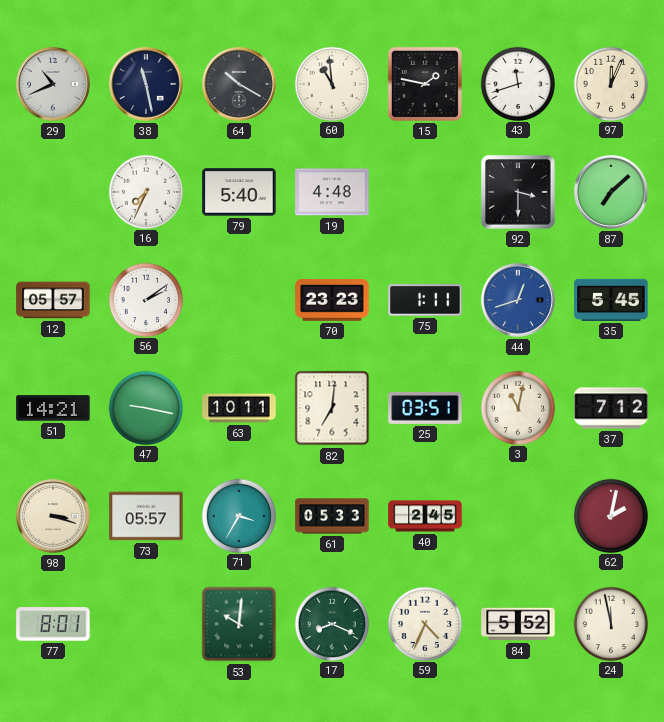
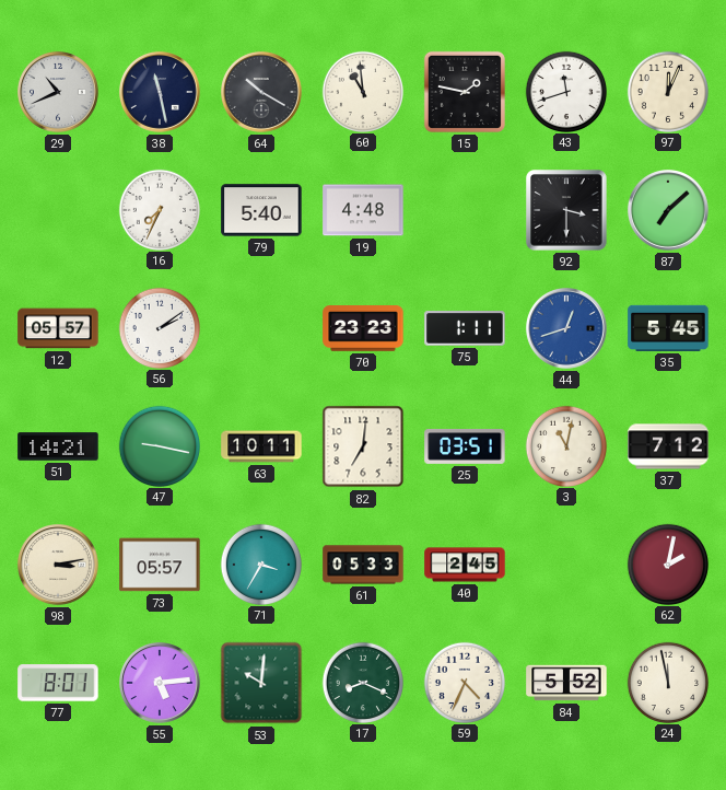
98: 3:18 -> 3:13 (59, 566)
55: none -> 5:14 (161, 684)
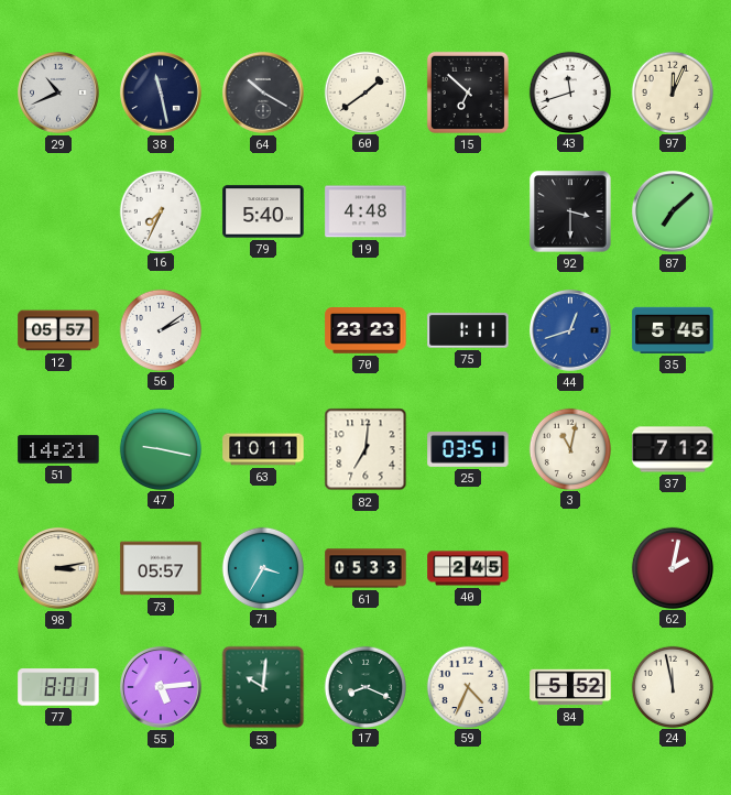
60: 10:59 -> 1:39 (364, 91)
15: 1:47 -> 6:52 (468, 92)
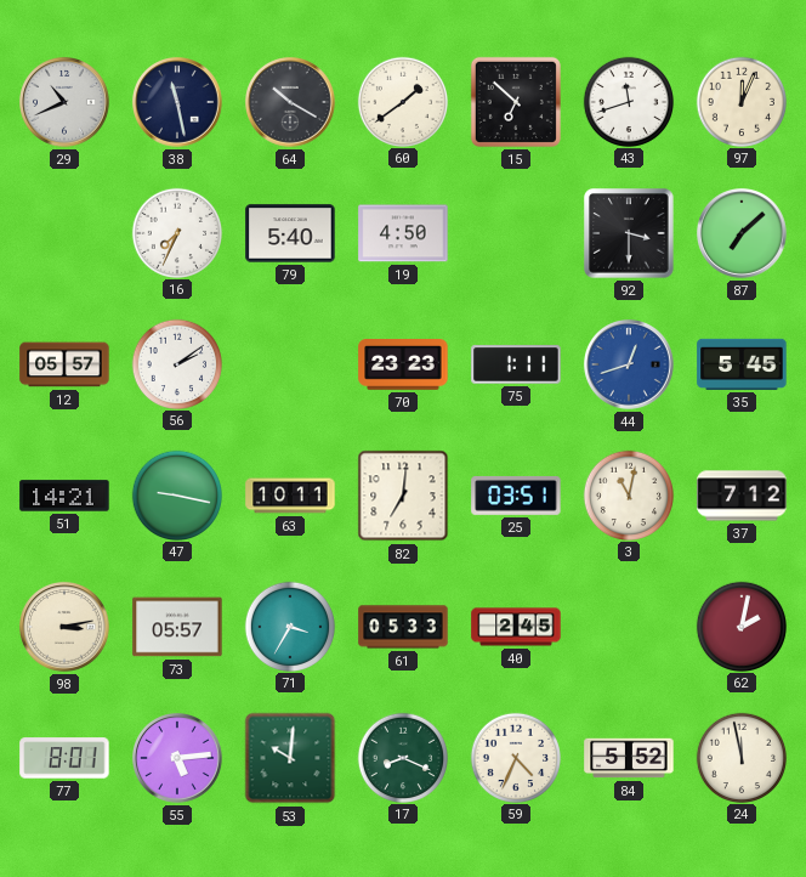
19: 4:48 -> 4:50 (403, 233)
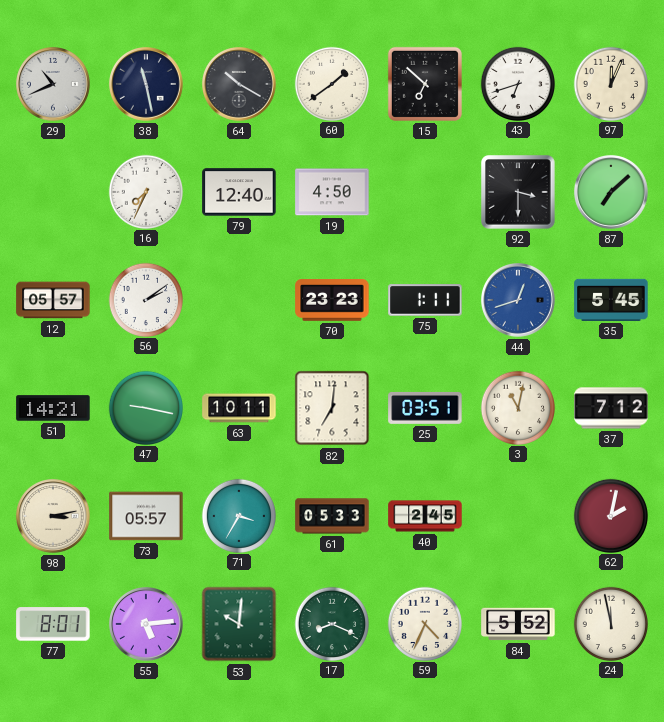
43: 11:42 -> 6:42 (517, 83)
79: 5:40 -> 12:40 (239, 192)
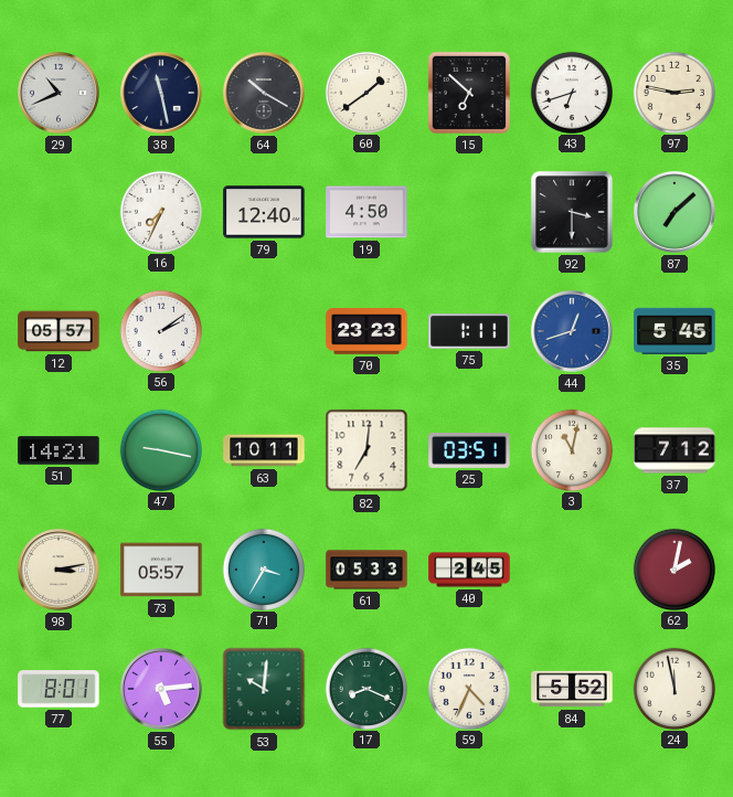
97: 12:04 -> 2:47 (673, 92)
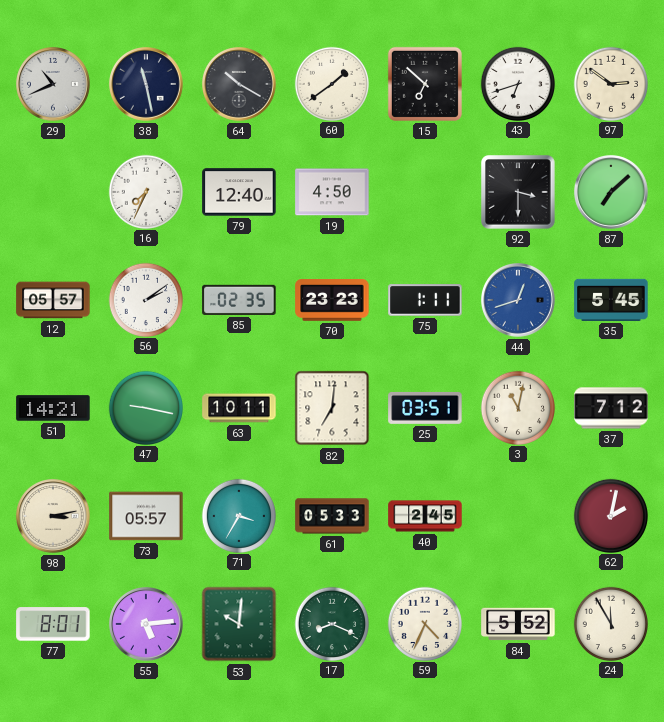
97: 2:47 -> 2:51 (610, 83)
85: none -> 02:35 (239, 300)
24: 11:58 -> 11:55 (610, 623)
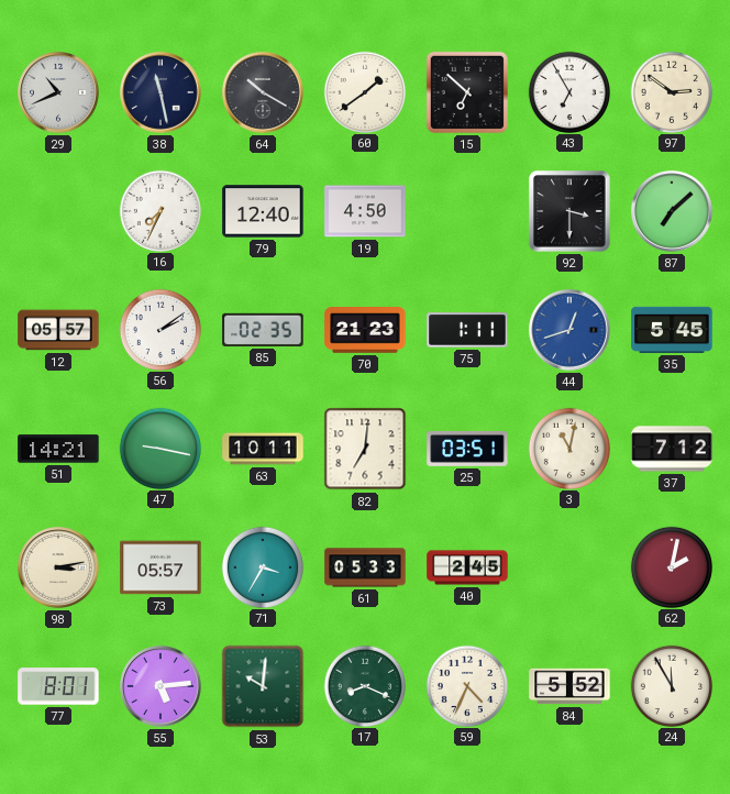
43: 6:42 -> 6:55 (568, 91)
70: 23:23 -> 21:23 (365, 331)
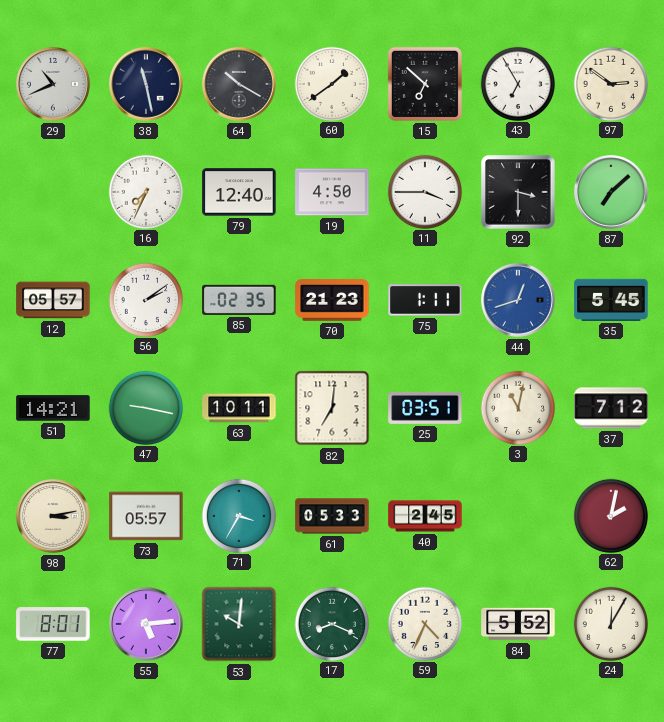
11: none -> 3:45 (424, 191)
24: 11:55 -> 12:05 (610, 623)
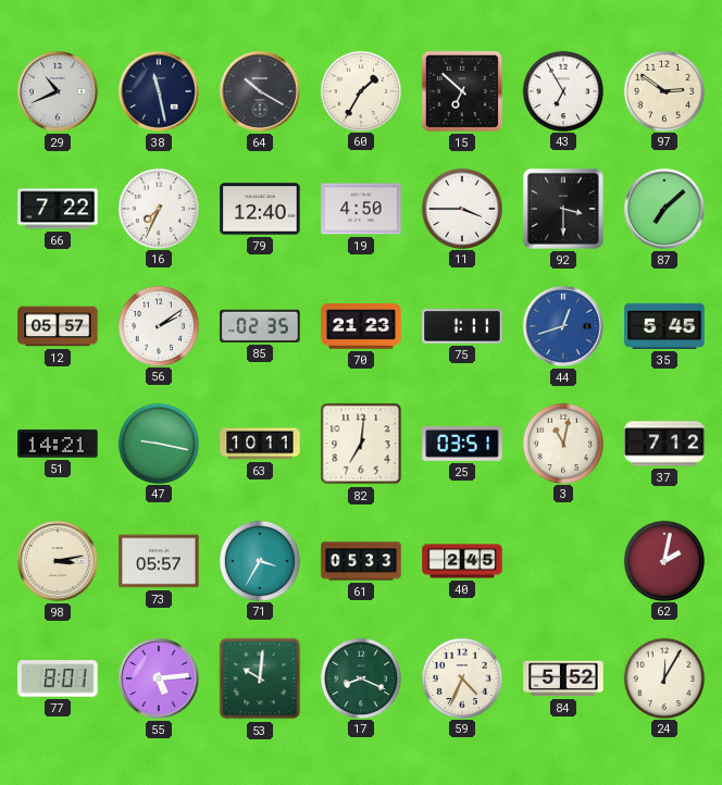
60: 1:39 -> 1:35 (360, 90)
66: none -> 7:22 (58, 209)
